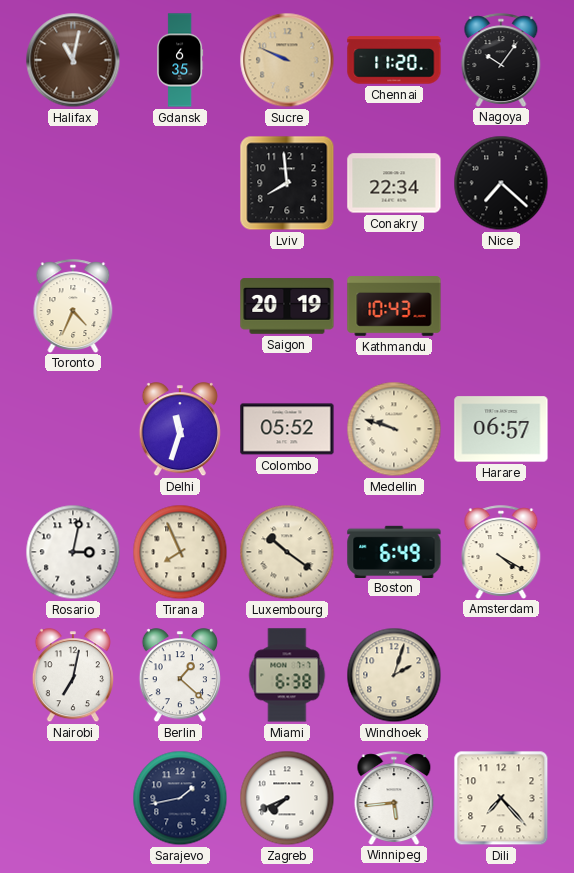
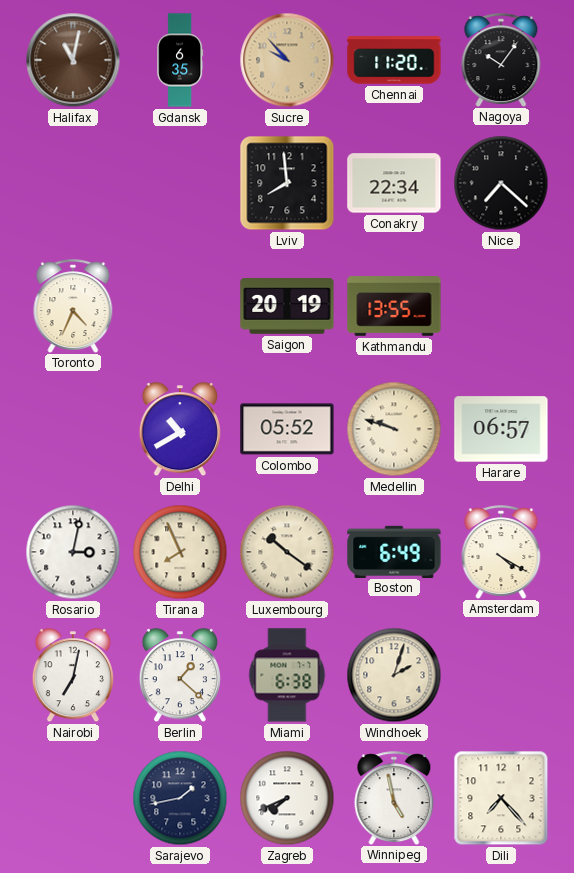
Sucre: 9:49 -> 9:53 (287, 60)
Kathmandu: 10:43 -> 13:55 (394, 306)
Delhi: 11:33 -> 10:40 (180, 430)
Winnipeg: 5:44 -> 4:58 (394, 798)
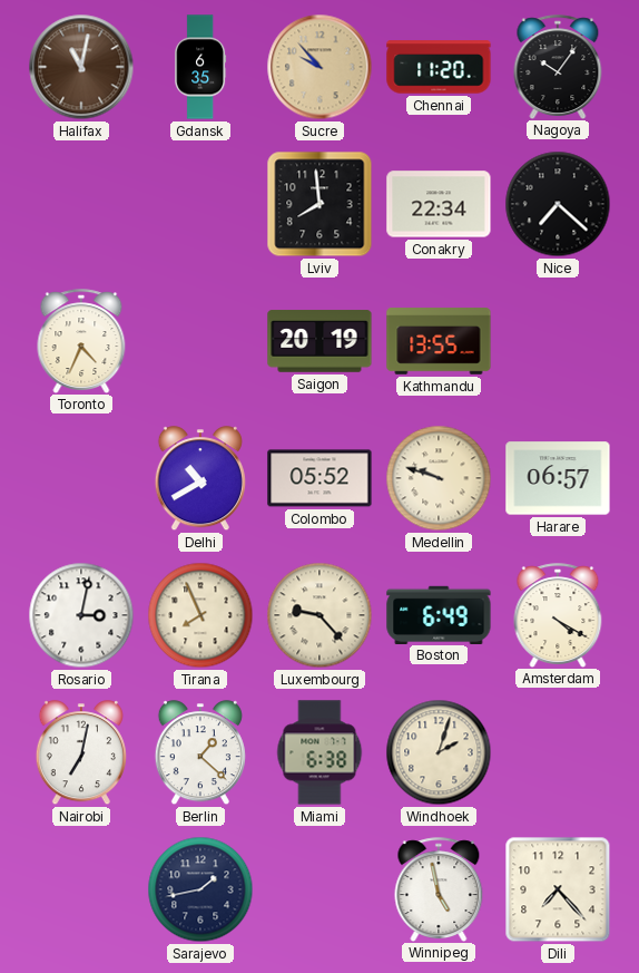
Luxembourg: 10:21 -> 9:23 (319, 615)
Zagreb: 7:41 -> none (287, 798)
